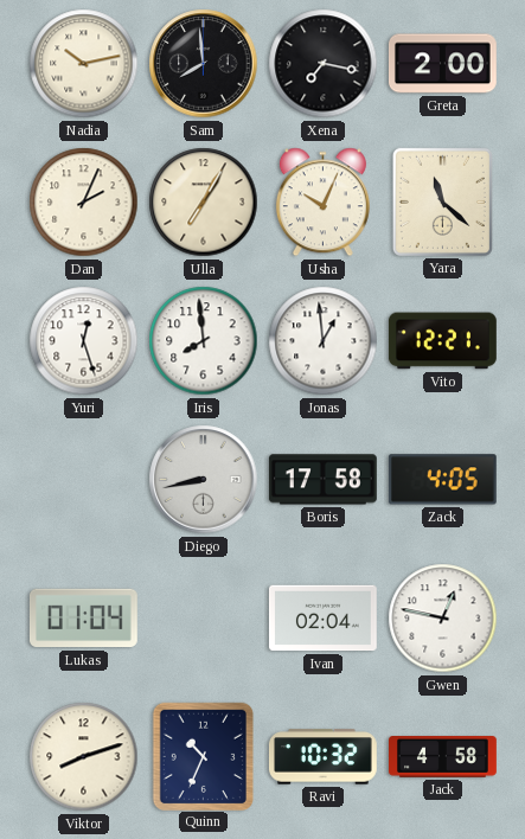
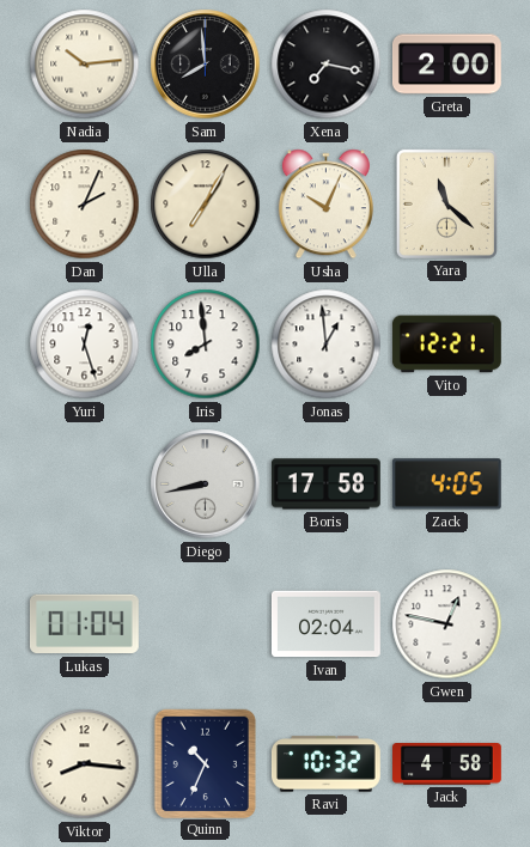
Nadia: 10:13 -> 10:14 (85, 65)
Viktor: 8:12 -> 8:16 (85, 764)
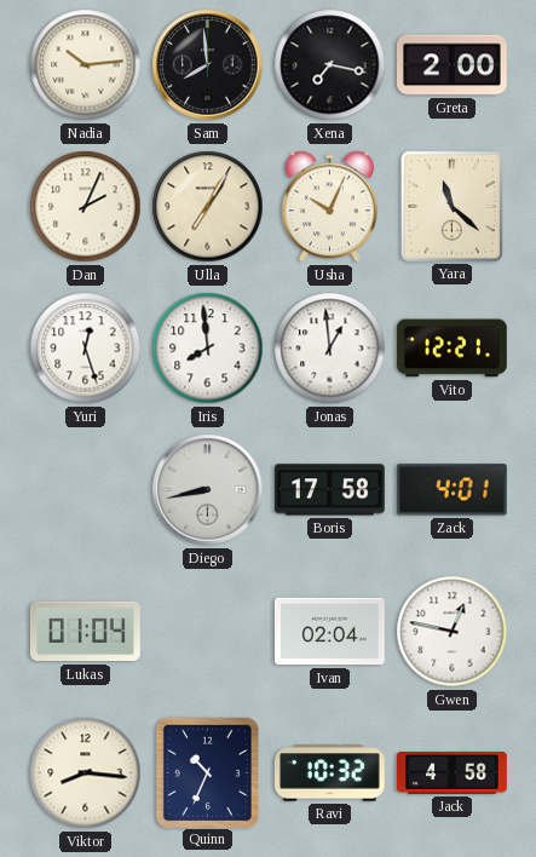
Zack: 4:05 -> 4:01 (451, 490)
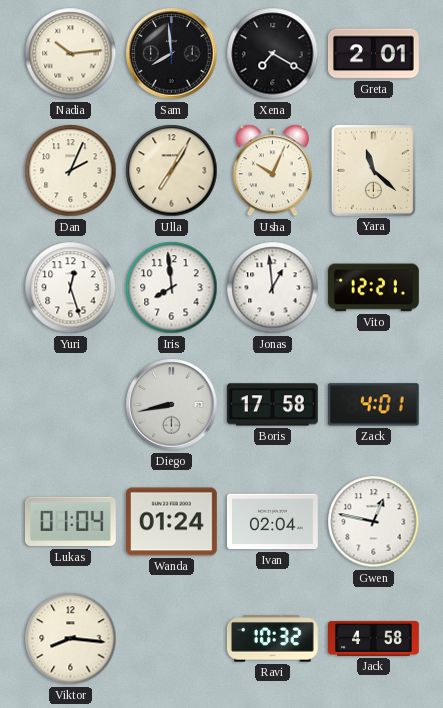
Xena: 7:17 -> 7:20 (273, 54)
Greta: 2:00 -> 2:01 (374, 54)
Wanda: none -> 01:24 (171, 522)
Quinn: 10:34 -> none (207, 772)
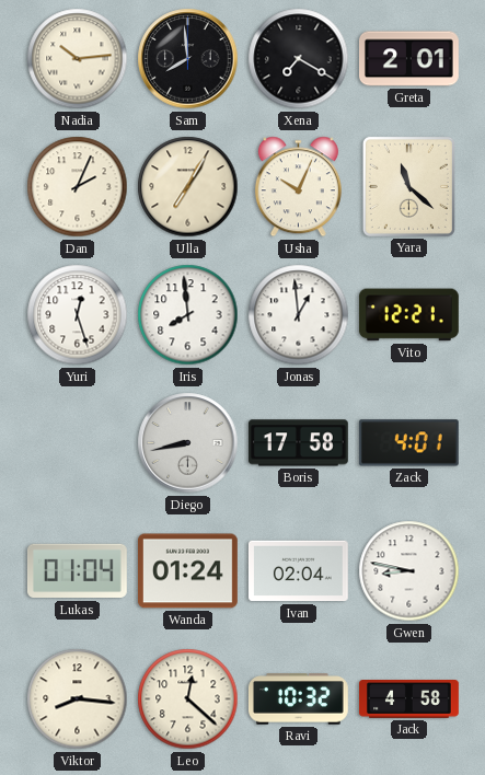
Gwen: 12:47 -> 8:47 (409, 571)
Leo: none -> 12:22 (188, 699)
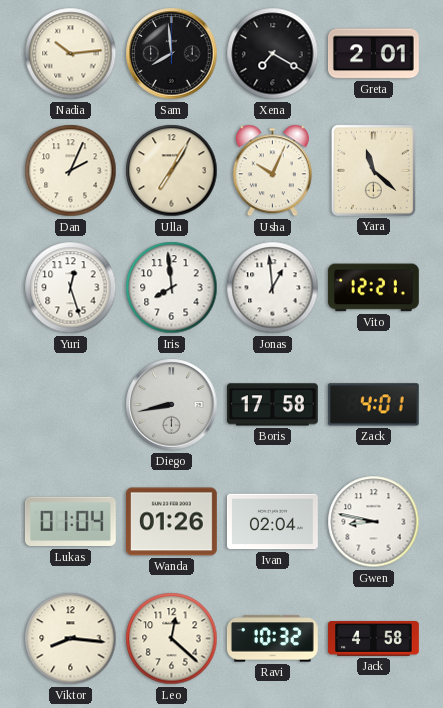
Wanda: 01:24 -> 01:26 (171, 522)
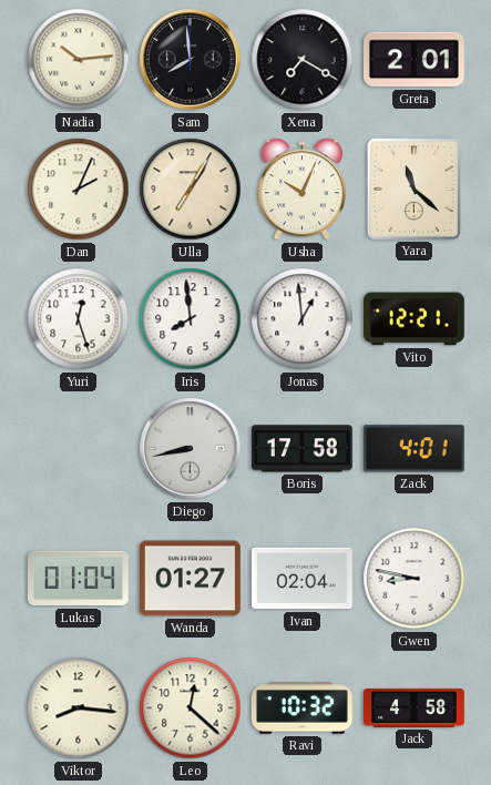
Wanda: 01:26 -> 01:27 (190, 579)
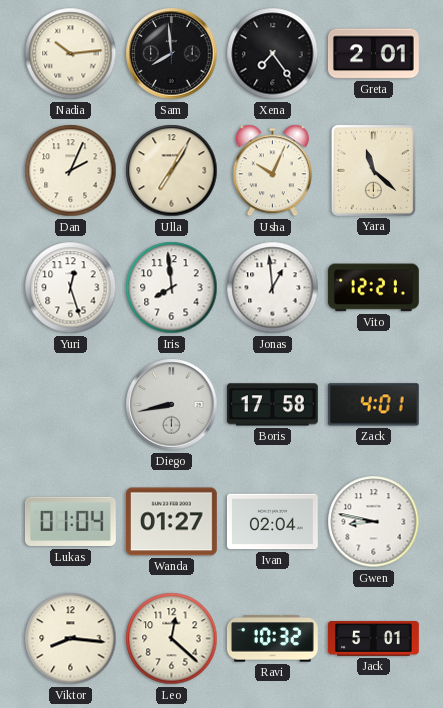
Xena: 7:20 -> 7:24 (273, 54)
Jack: 4:58 -> 5:01 (374, 639)
